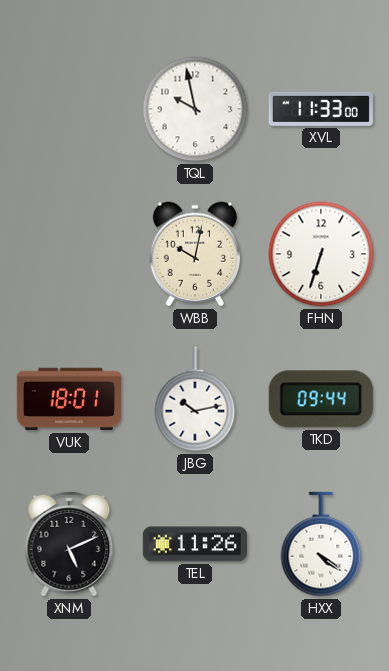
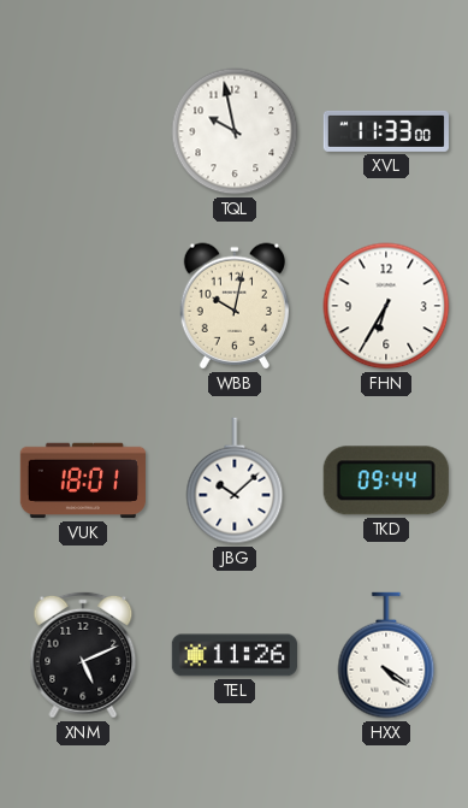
FHN: 6:33 -> 6:35 (386, 306)
JBG: 10:13 -> 10:08 (235, 480)
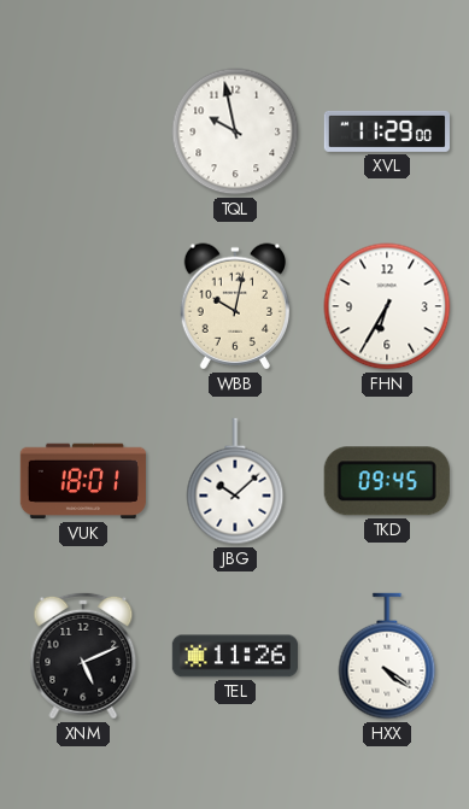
XVL: 11:33 -> 11:29 (387, 131)
TKD: 09:44 -> 09:45 (387, 481)
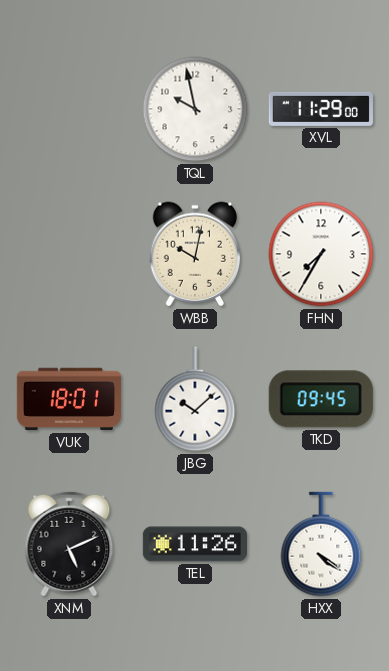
FHN: 6:35 -> 7:35 (321, 254)
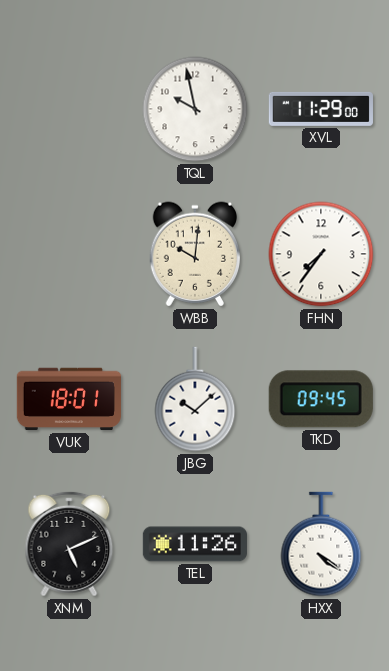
WBB: 10:02 -> 10:01 (194, 254)
FHN: 7:35 -> 7:36 (321, 254)
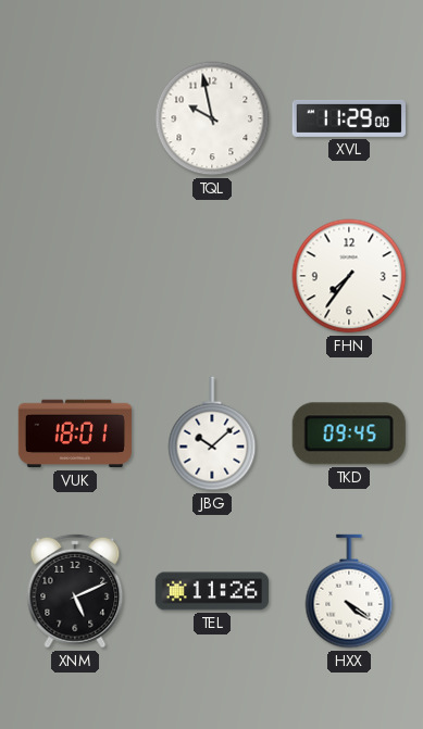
WBB: 10:01 -> none (194, 254)
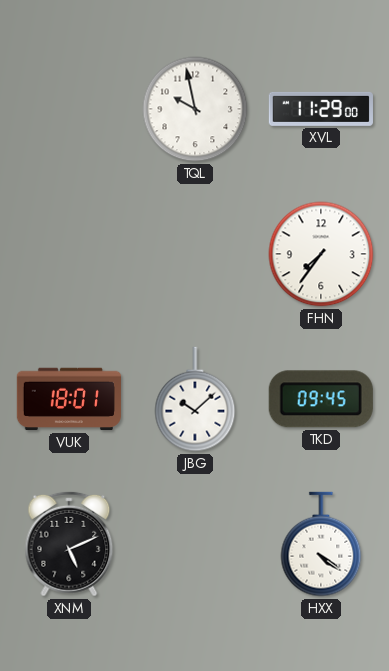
TEL: 11:26 -> none (211, 591)
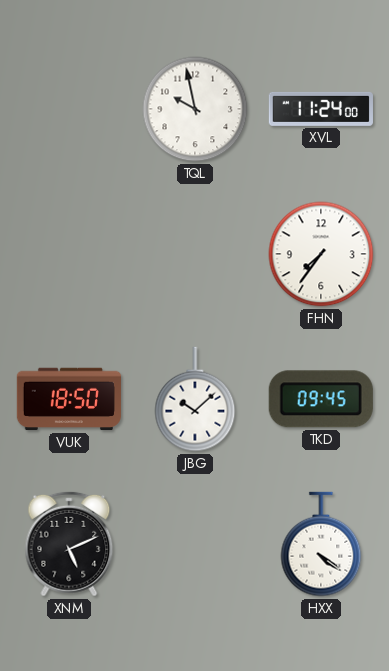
XVL: 11:29 -> 11:24 (321, 109)
VUK: 18:01 -> 18:50 (69, 399)
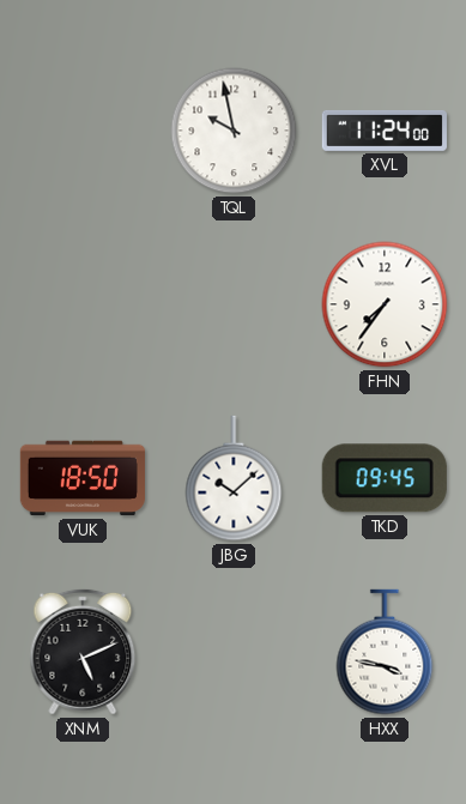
HXX: 4:21 -> 3:47 (385, 652)
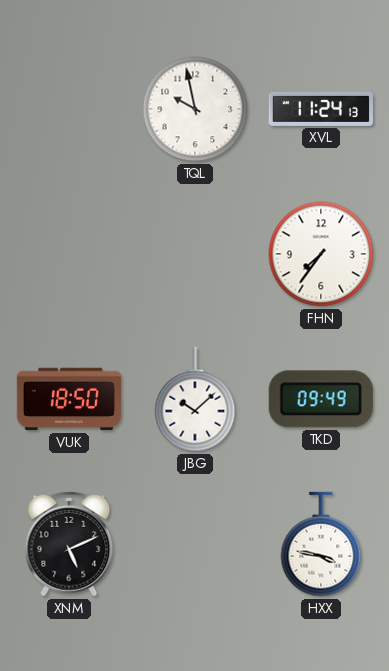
XVL: 11:24:00 -> 11:24:13 (321, 109)
TKD: 09:45 -> 09:49 (321, 399)
